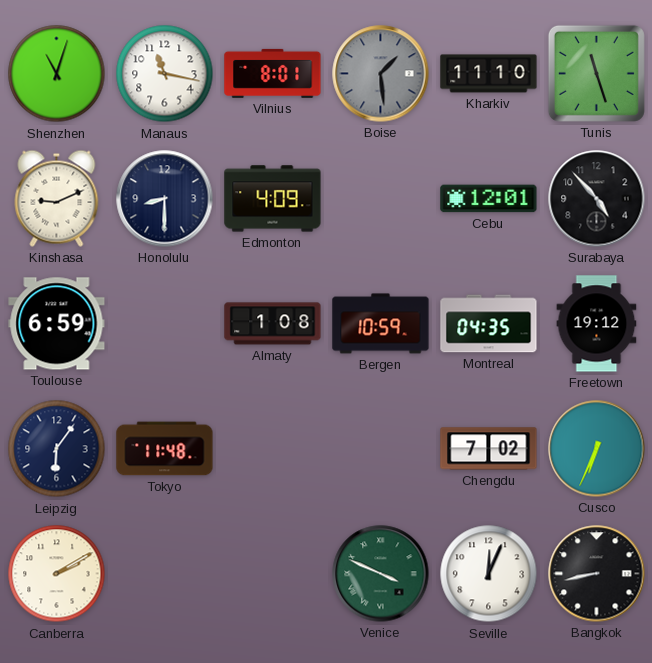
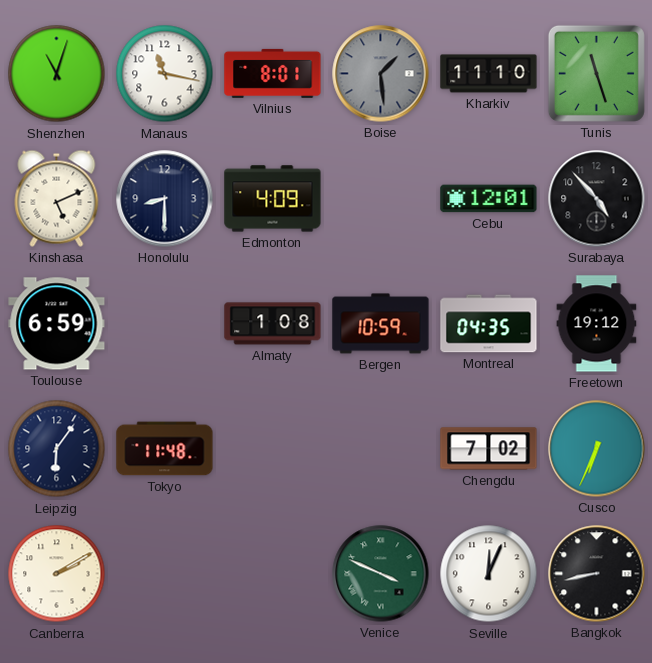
Kinshasa: 9:11 -> 5:11 (57, 198)
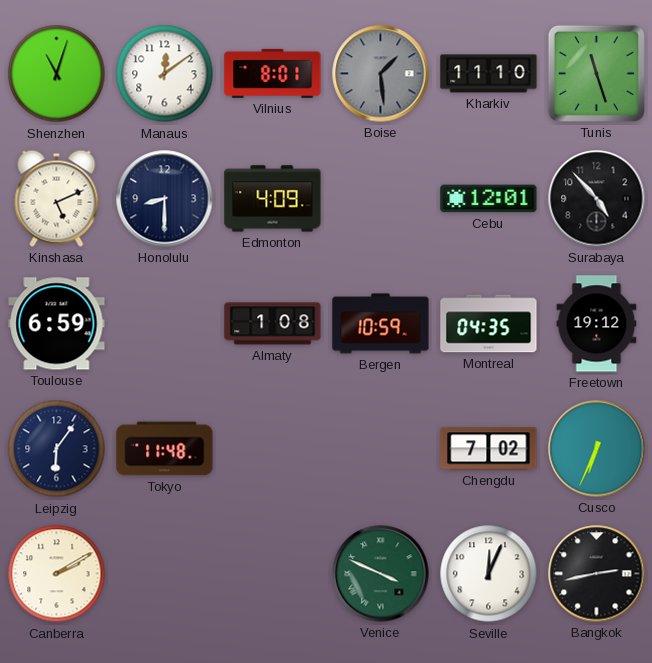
Manaus: 11:17 -> 12:09 (165, 74)
Bangkok: 8:43 -> 2:43 (597, 574)
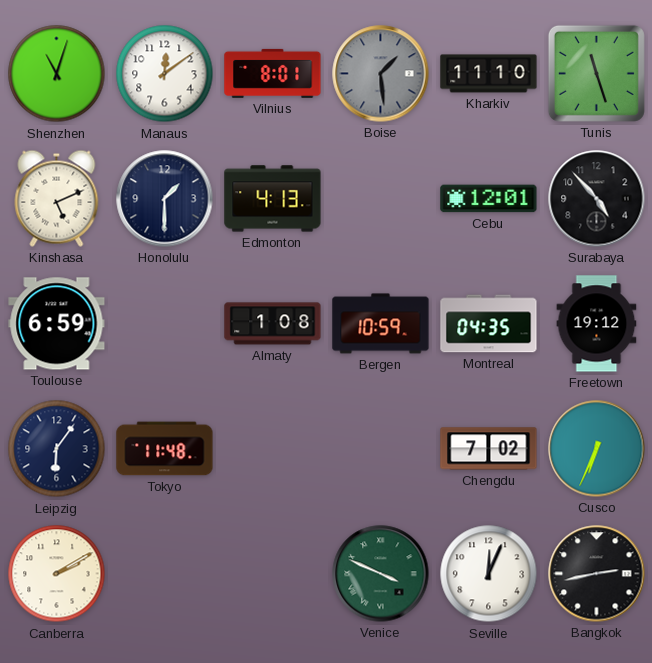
Honolulu: 8:30 -> 1:30 (165, 199)
Edmonton: 4:09 -> 4:13 (273, 199)
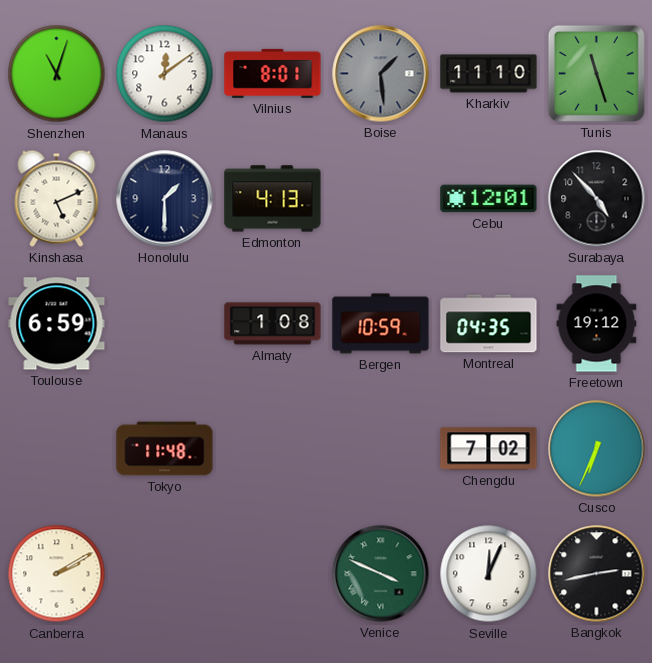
Leipzig: 6:06 -> none (57, 449)
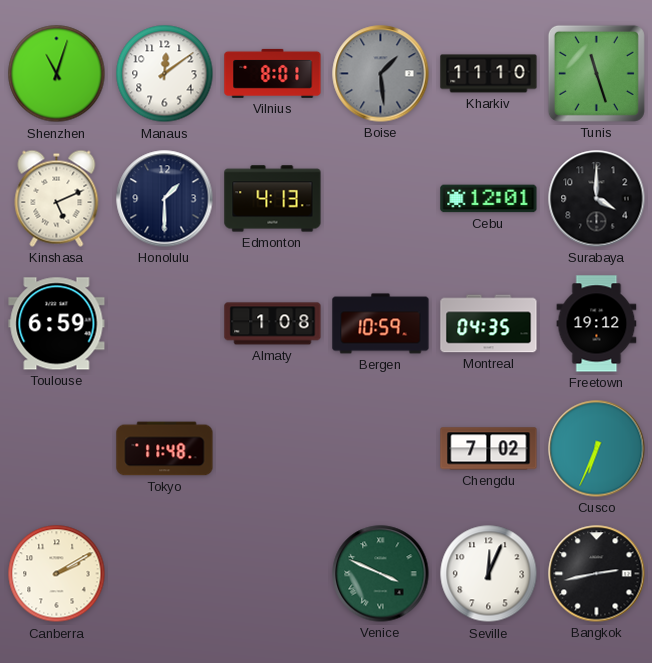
Surabaya: 4:53 -> 4:00 (597, 199)
